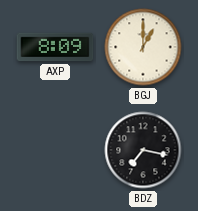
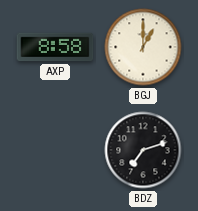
AXP: 8:09 -> 8:58 (55, 47)
BDZ: 7:17 -> 7:12 (143, 150)
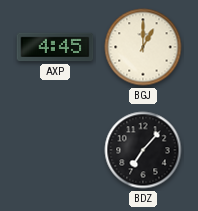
AXP: 8:58 -> 4:45 (55, 47)
BDZ: 7:12 -> 7:07 (143, 150)
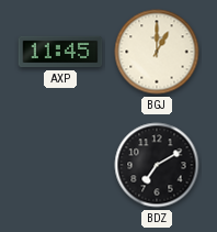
AXP: 4:45 -> 11:45 (60, 52)
BDZ: 7:07 -> 7:10 (157, 165)
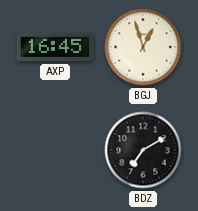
AXP: 11:45 -> 16:45 (55, 47)
BGJ: 1:00 -> 12:57 (143, 47)
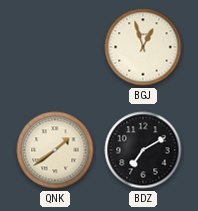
AXP: 16:45 -> none (55, 47)
QNK: none -> 1:39 (55, 150)
